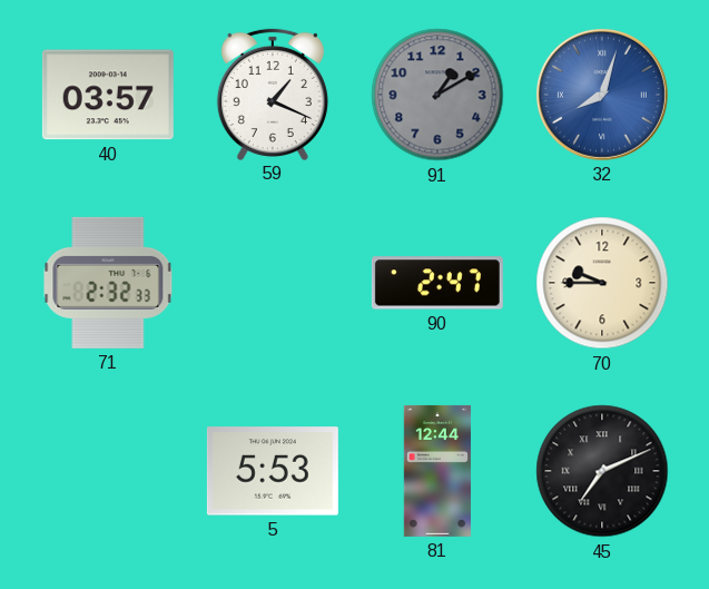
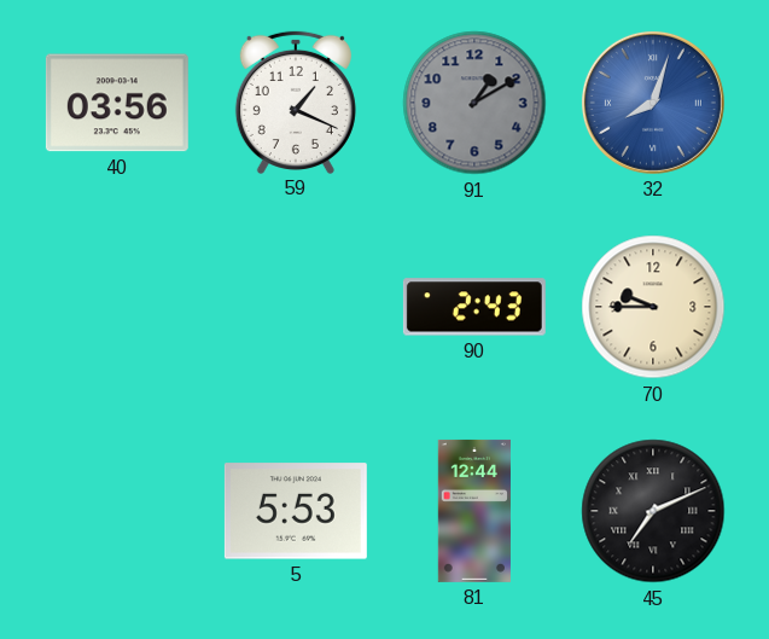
40: 03:57 -> 03:56 (117, 103)
71: 2:32 -> none (108, 283)
90: 2:47 -> 2:43 (474, 307)
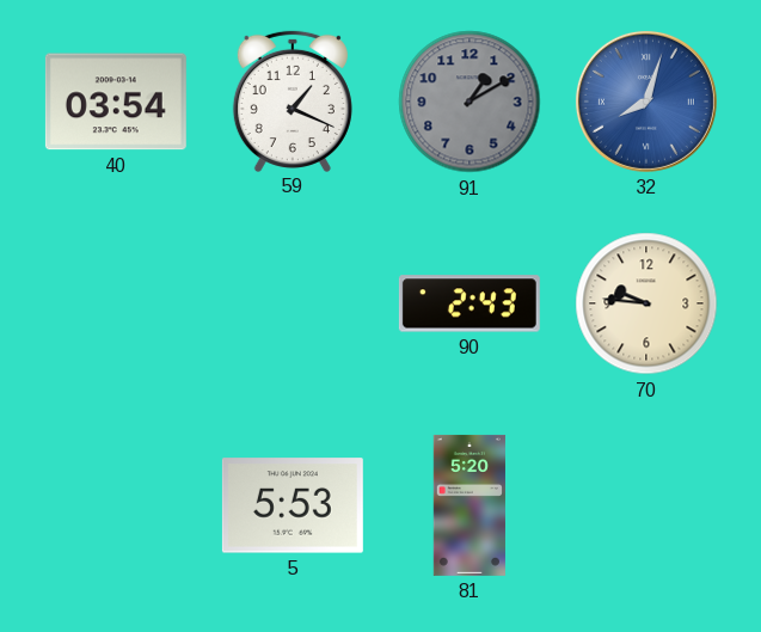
40: 03:56 -> 03:54 (116, 102)
70: 9:45 -> 9:46 (646, 303)
81: 12:44 -> 5:20 (470, 505)
45: 7:11 -> none (653, 511)
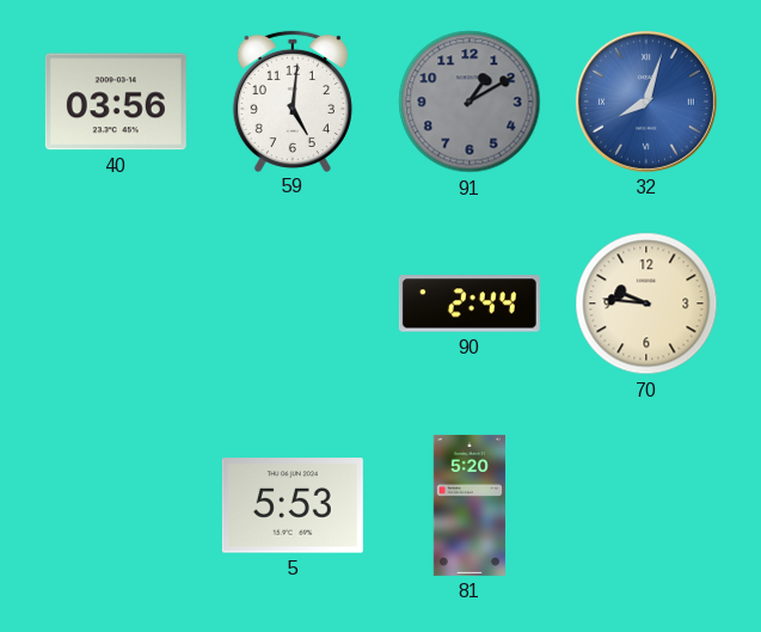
40: 03:54 -> 03:56 (116, 102)
59: 1:19 -> 5:01 (293, 100)
90: 2:43 -> 2:44 (470, 303)
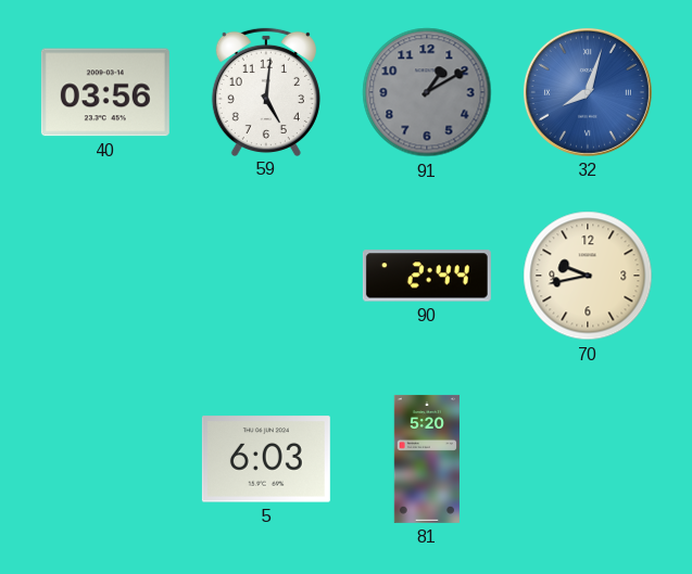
70: 9:46 -> 9:43 (588, 276)
5: 5:53 -> 6:03 (266, 459)
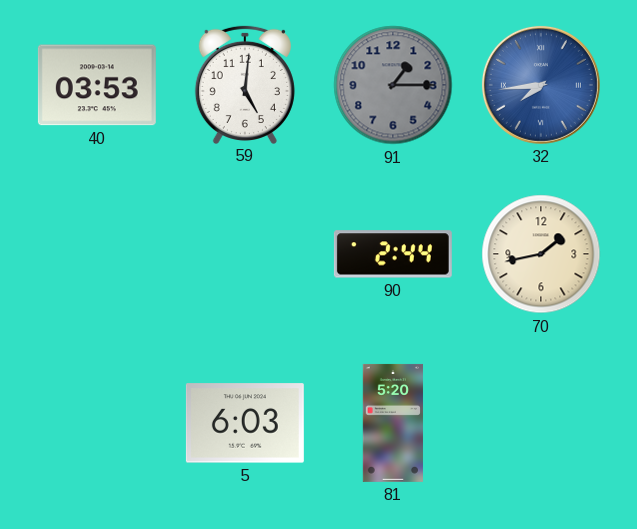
40: 03:56 -> 03:53 (97, 85)
91: 1:10 -> 1:15 (393, 85)
32: 8:03 -> 7:44 (541, 85)
70: 9:43 -> 1:43 (541, 254)
